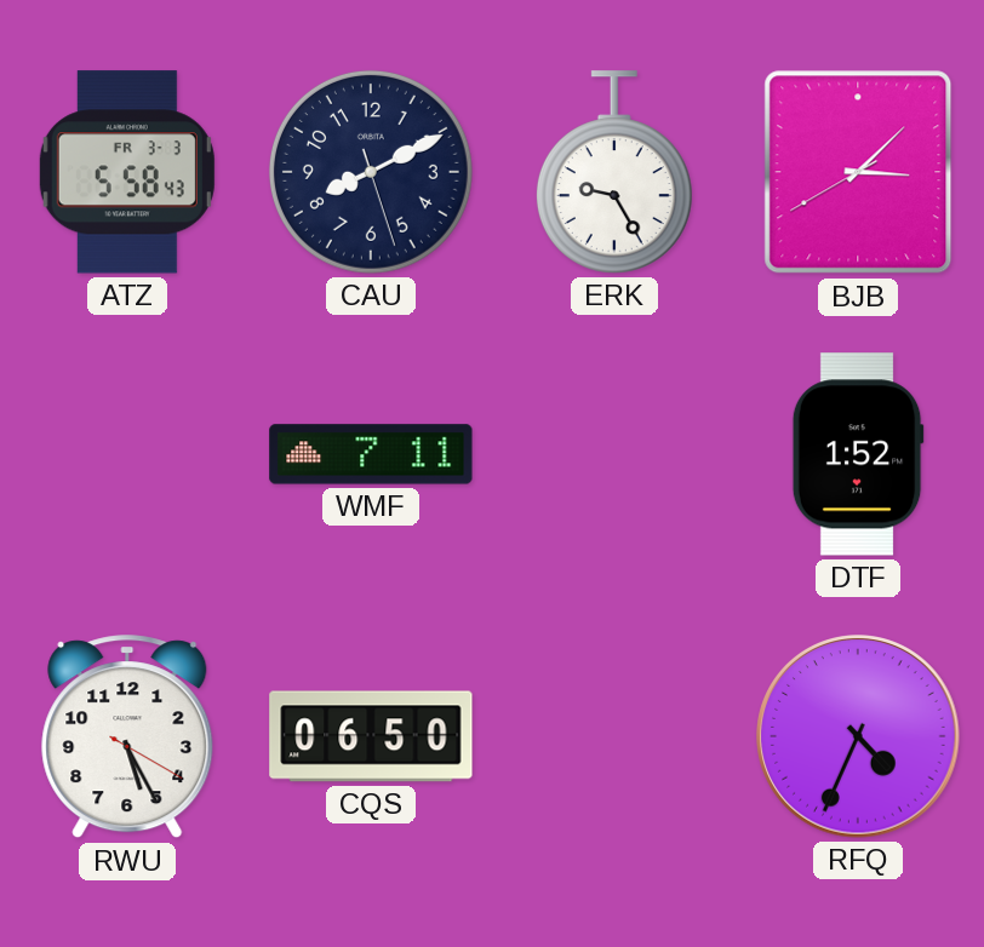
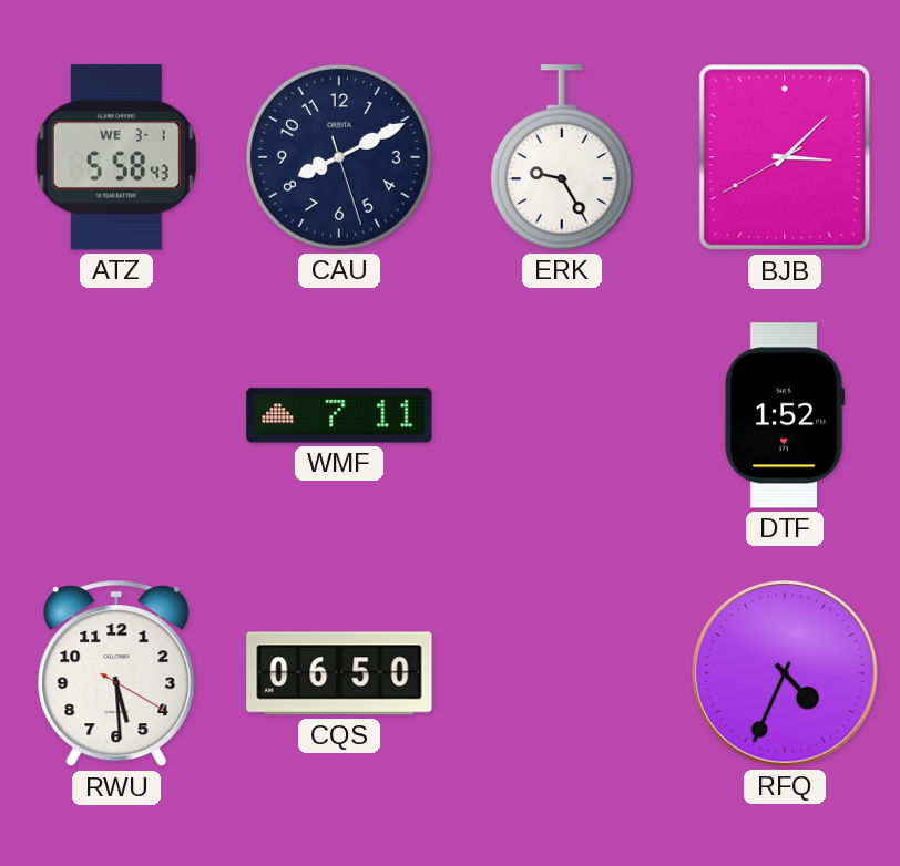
ATZ date: FR 3-3 -> WE 3-1 (116, 157)
RWU: 5:25 -> 5:29 (116, 674)
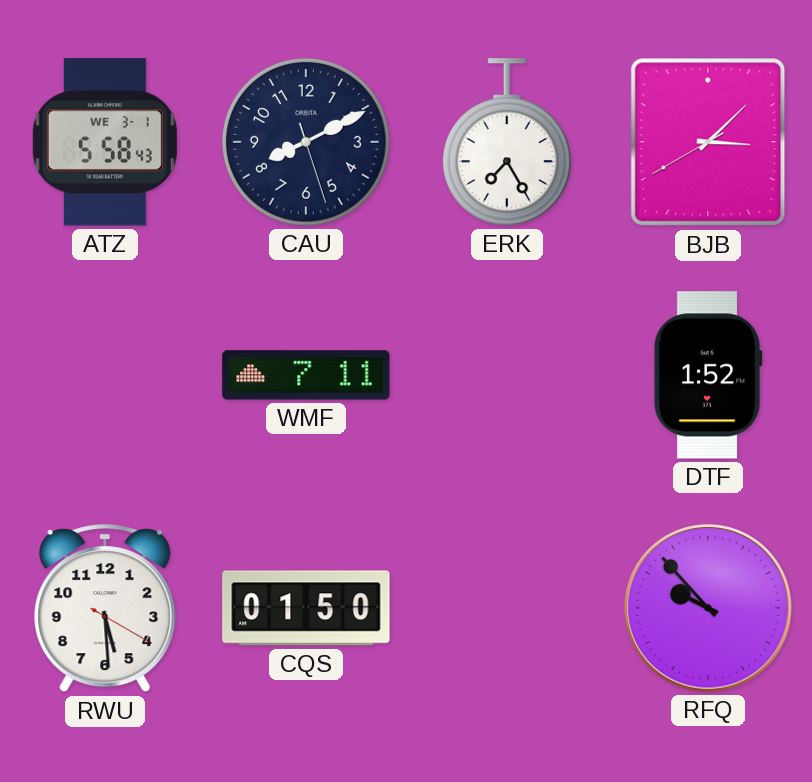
ERK: 9:25 -> 7:25 (507, 142)
CQS: 06:50 -> 01:50 (306, 608)
RFQ: 4:34 -> 9:53 (708, 608)
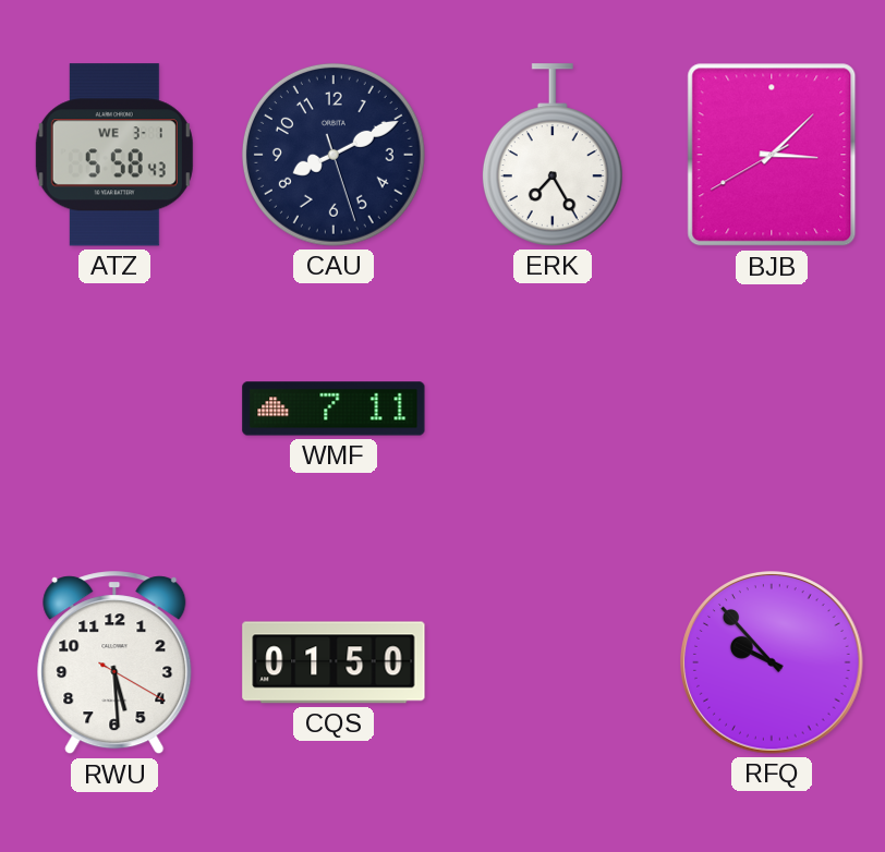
DTF: 1:52 -> none (708, 375)
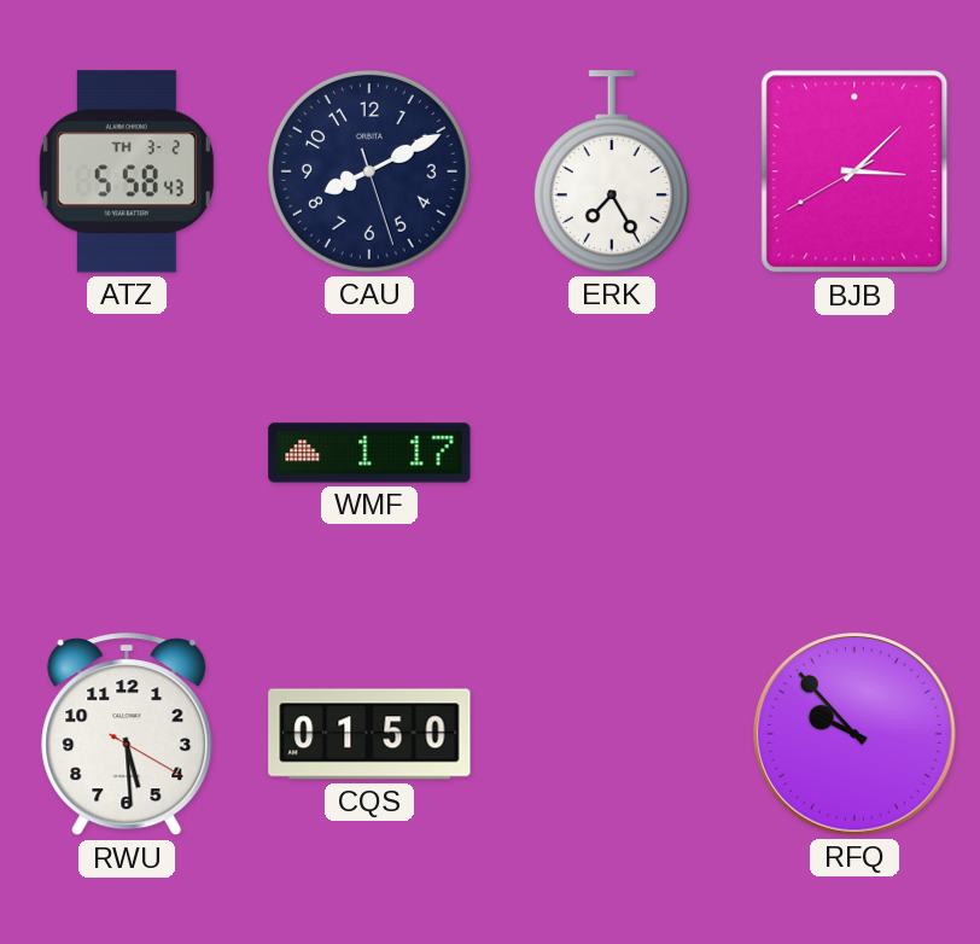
ATZ date: WE 3-1 -> TH 3-2 (127, 171)
WMF: 7:11 -> 1:17 (369, 453)
